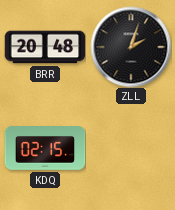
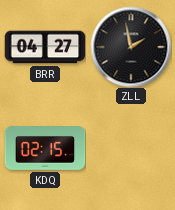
BRR: 20:48 -> 04:27 (45, 47)
ZLL: 2:03 -> 1:58 (131, 47)
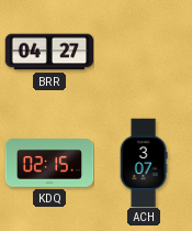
ZLL: 1:58 -> none (131, 47)
ACH: none -> 3:07 (144, 163)
